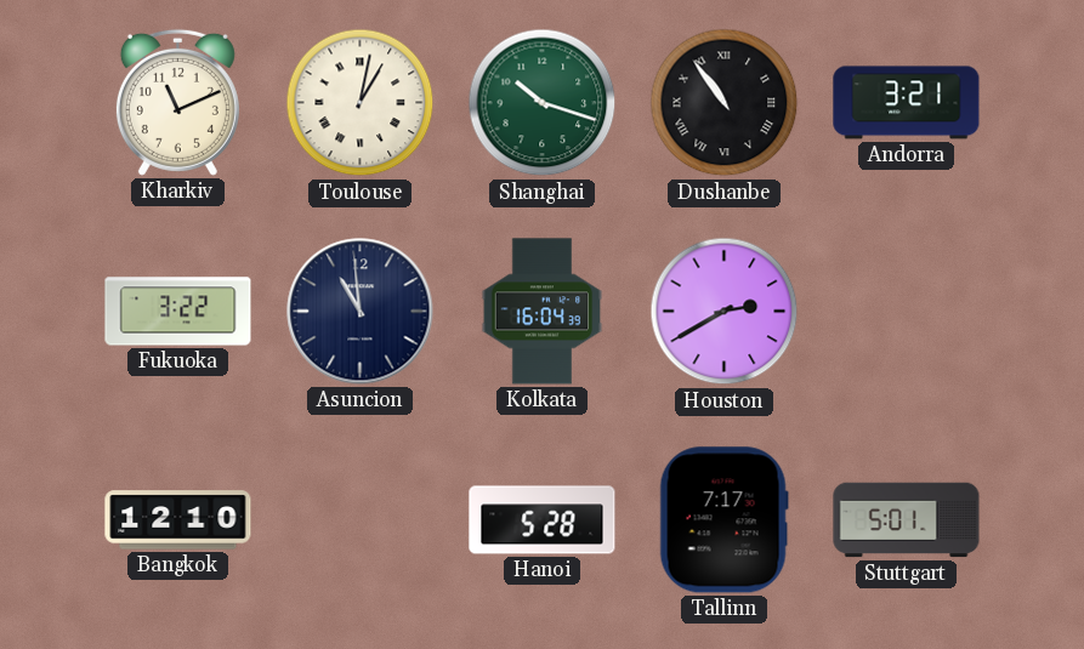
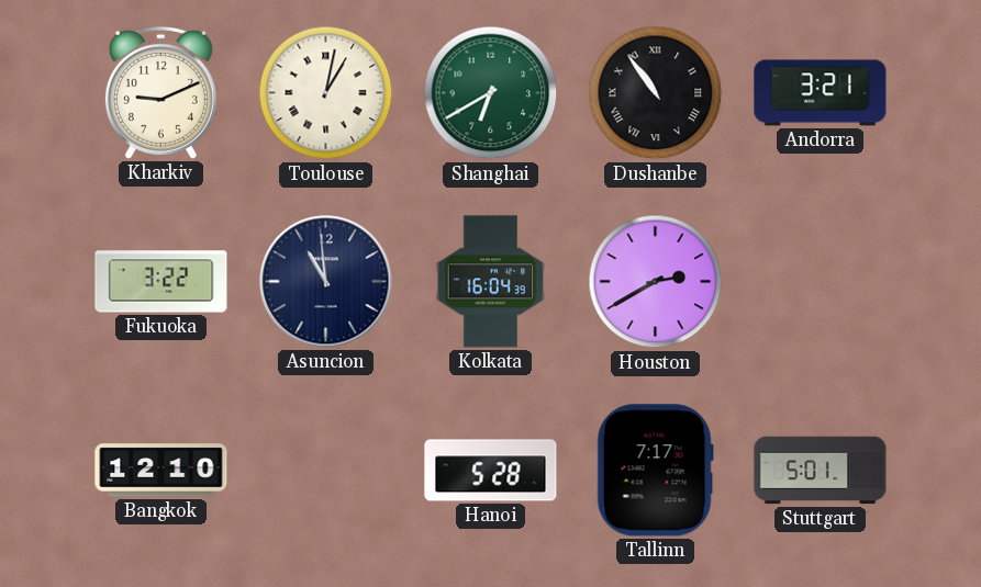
Kharkiv: 11:11 -> 9:11 (160, 92)
Shanghai: 10:18 -> 6:40 (491, 93)
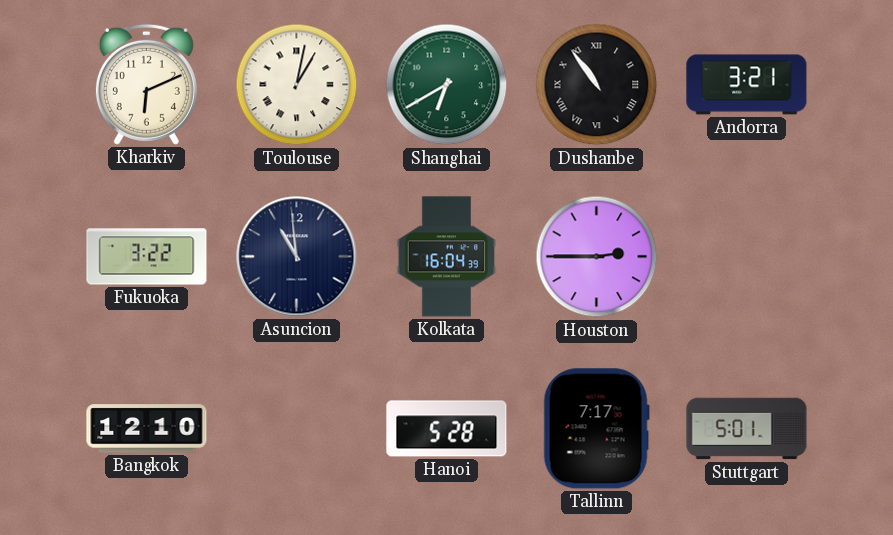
Kharkiv: 9:11 -> 6:11 (146, 84)
Houston: 2:40 -> 2:45 (597, 257)
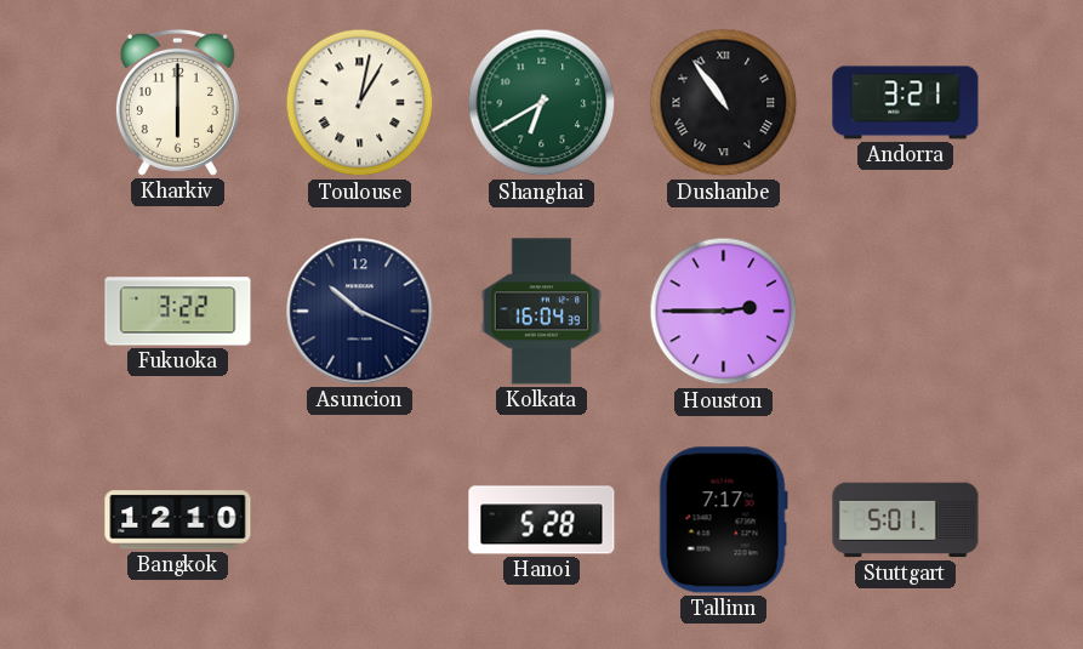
Kharkiv: 6:11 -> 6:00 (177, 102)
Asuncion: 10:59 -> 10:19 (360, 312)
